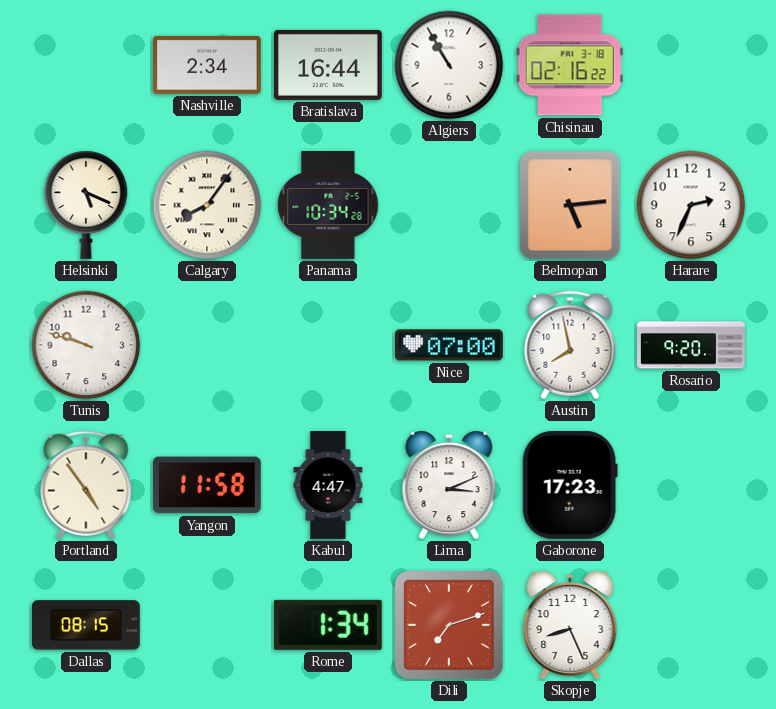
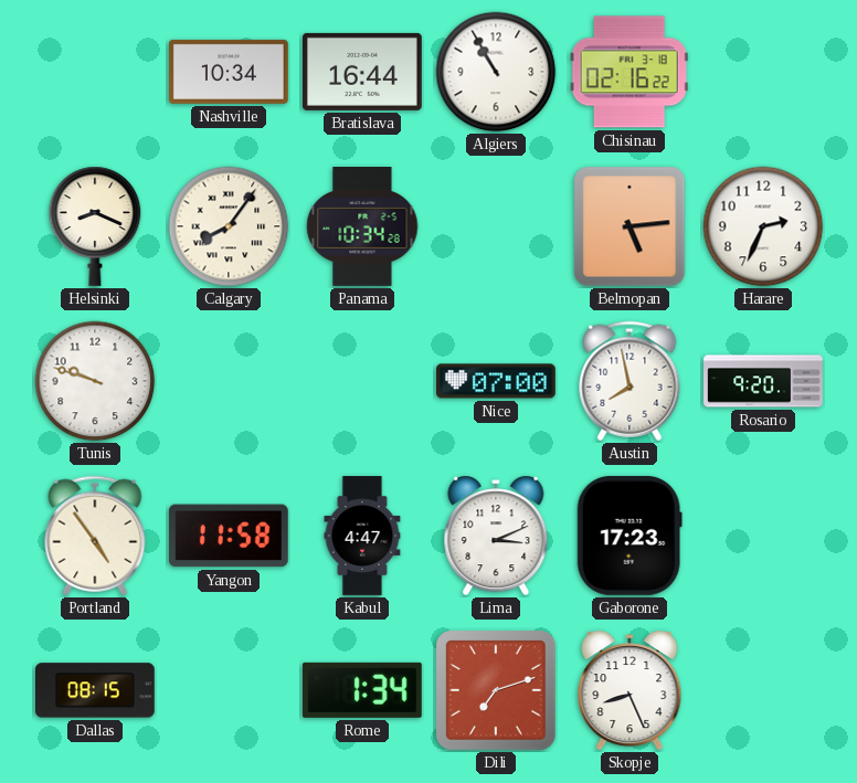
Nashville: 2:34 -> 10:34 (229, 72)
Helsinki: 5:19 -> 8:19 (95, 226)
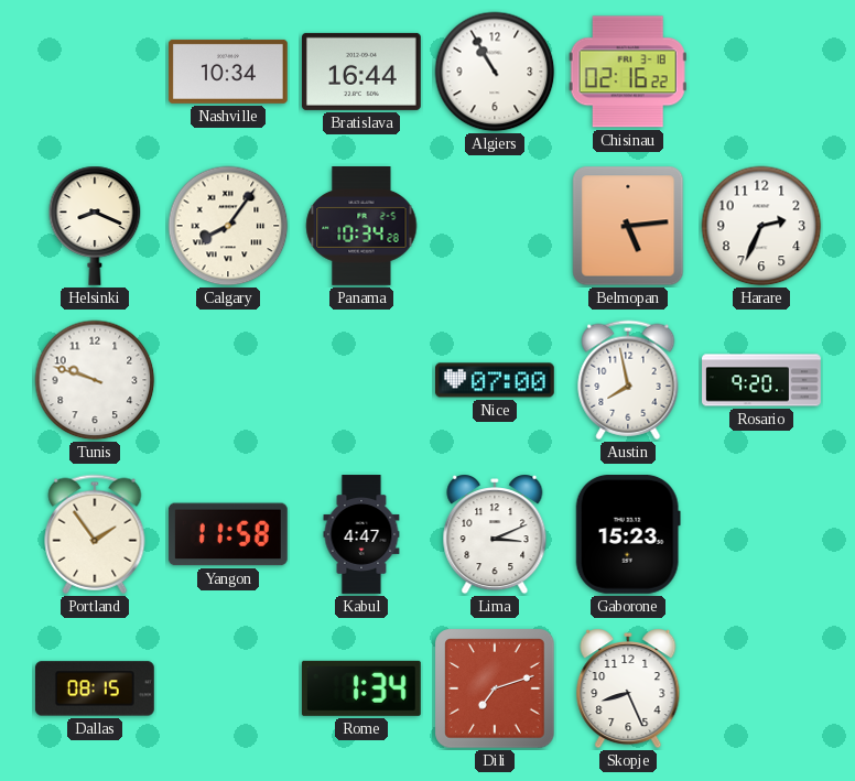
Portland: 4:54 -> 1:54 (95, 534)
Gaborone: 17:23 -> 15:23 (628, 534)
